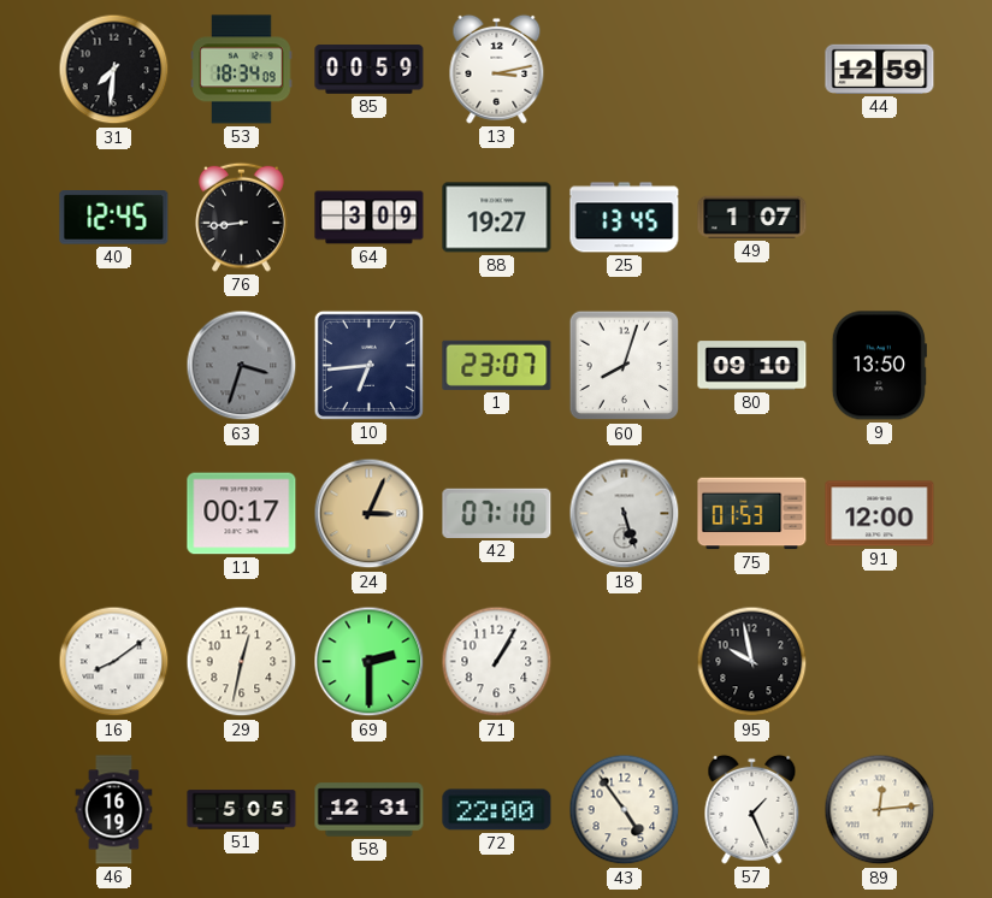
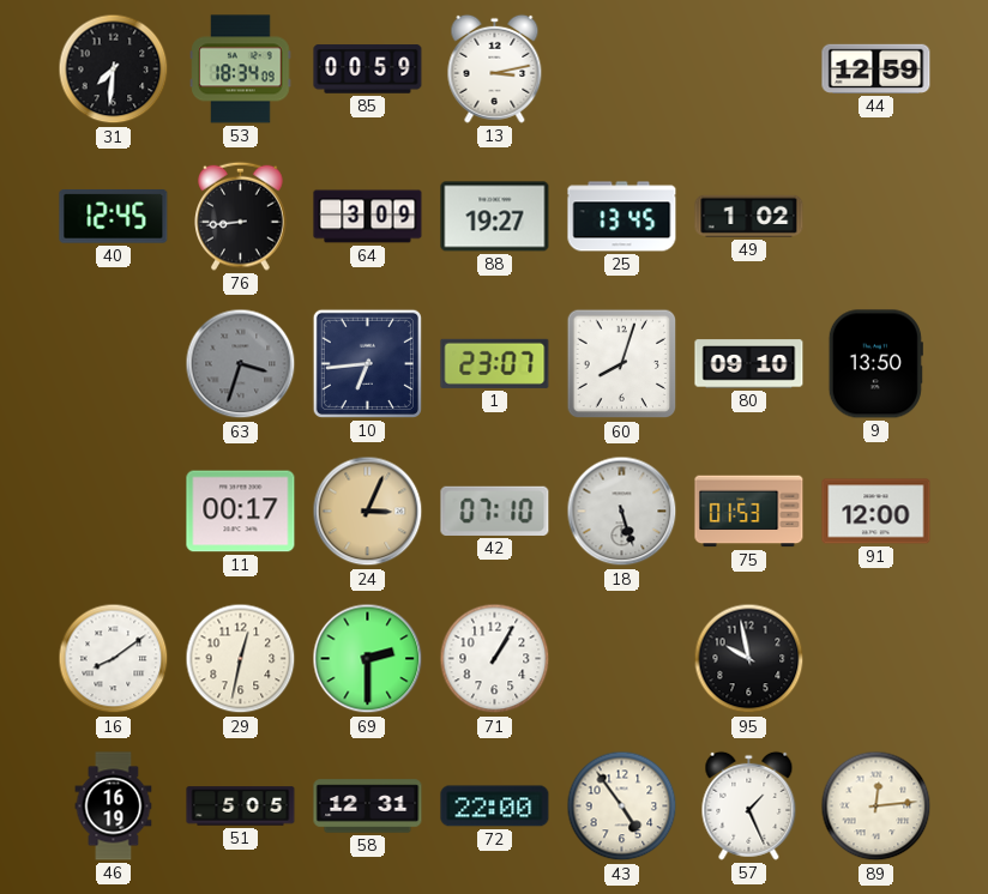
49: 1:07 -> 1:02 (749, 216)
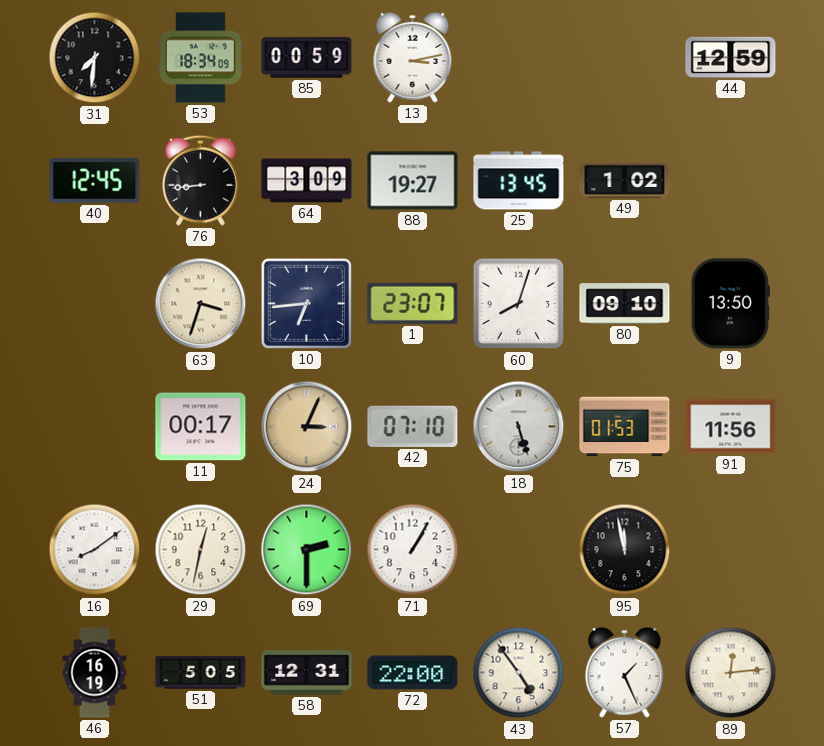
63 dial: grey -> cream (201, 304)
91: 12:00 -> 11:56 (731, 427)
95: 9:58 -> 11:58 (625, 550)
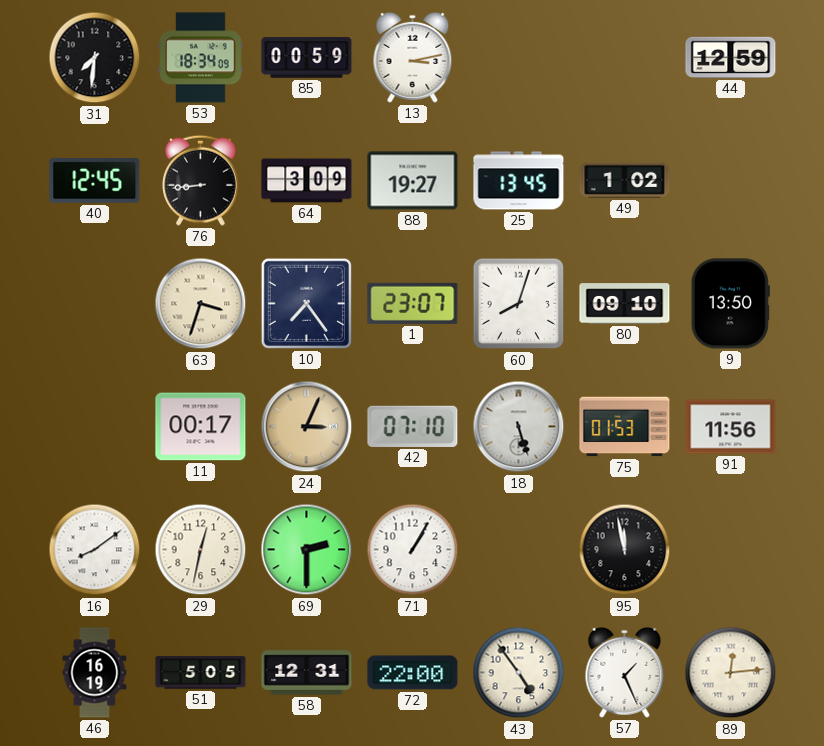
10: 6:44 -> 7:24 (306, 303)
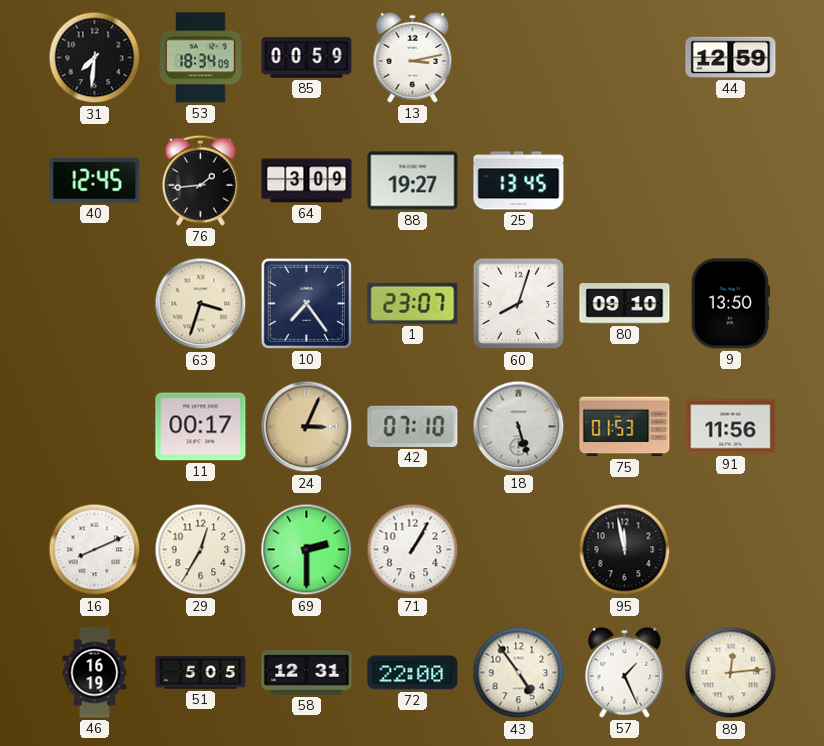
76: 8:44 -> 1:44 (201, 180)
49: 1:02 -> none (625, 180)
16: 8:09 -> 8:11 (95, 550)
29: 12:32 -> 12:35 (201, 550)
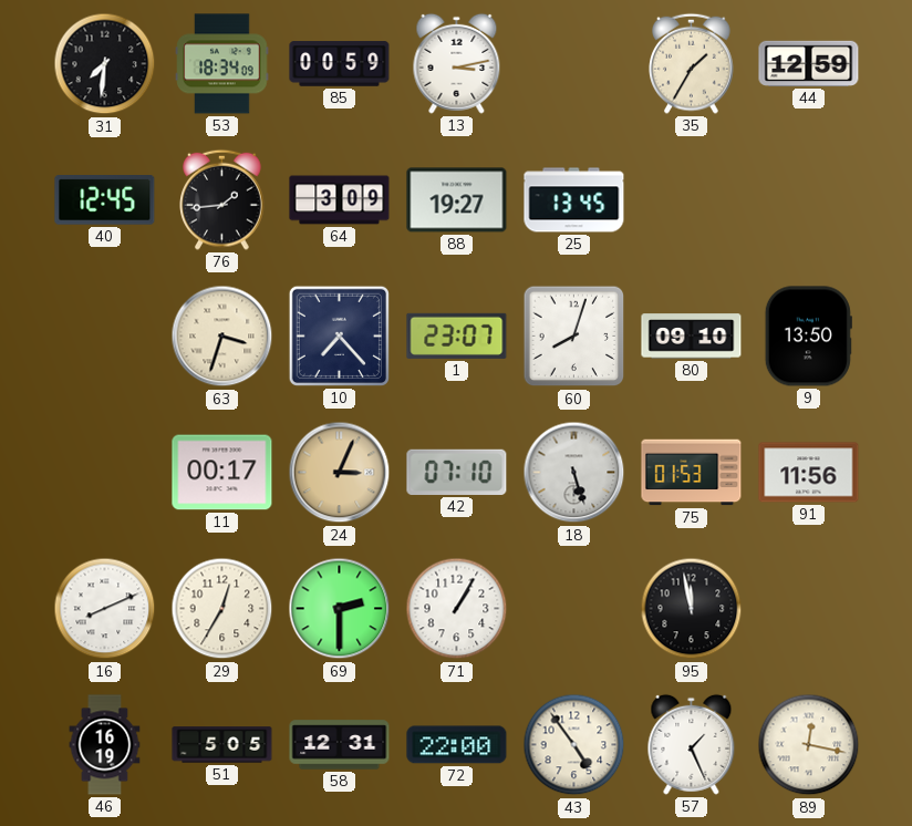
35: none -> 1:35 (692, 63)
10: 7:24 -> 7:23 (339, 335)
89: 12:14 -> 12:17 (809, 745)
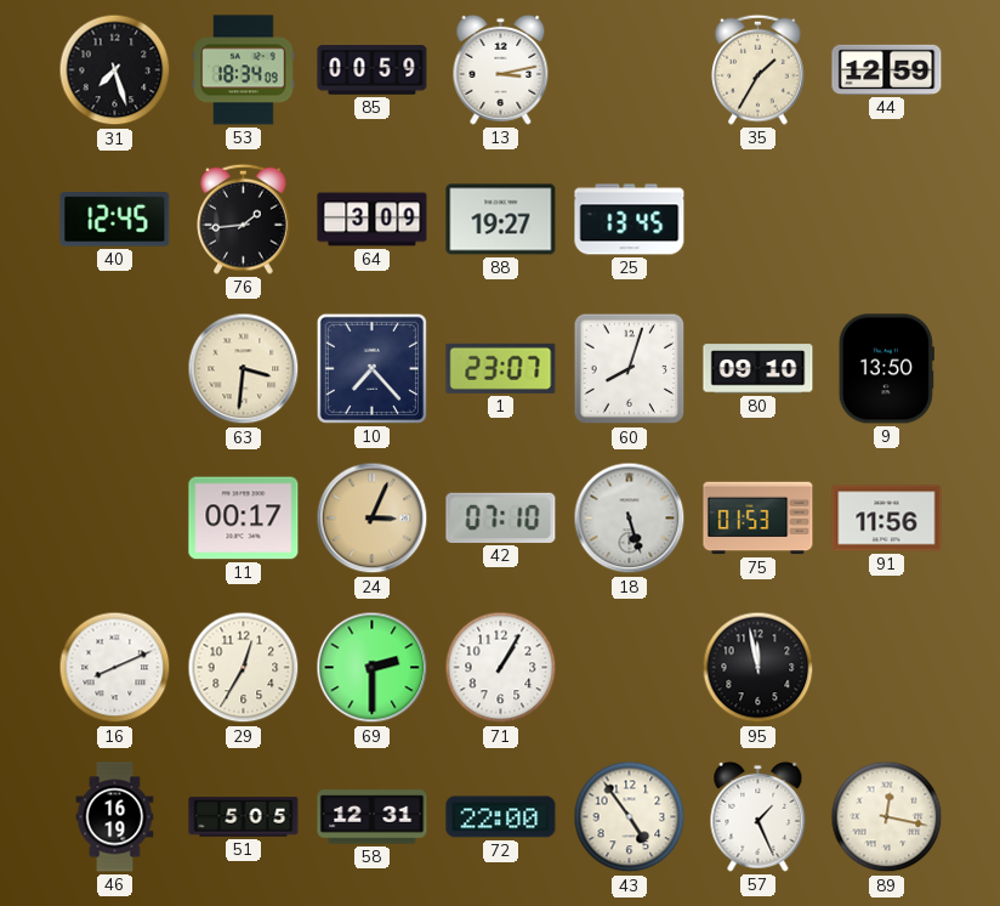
31: 7:31 -> 7:27 (115, 70)
63: 3:33 -> 3:31 (244, 369)
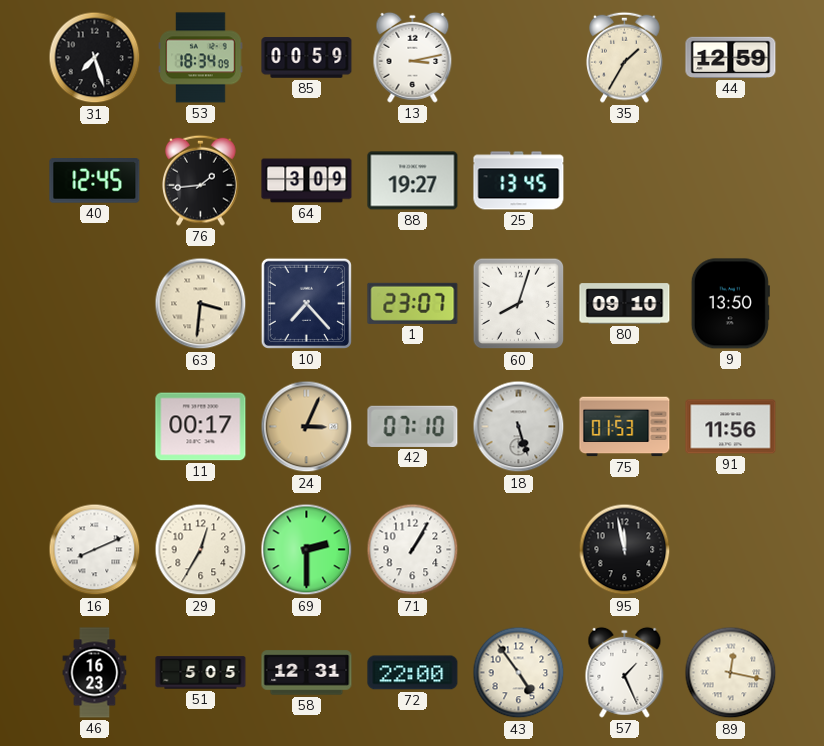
46: 16:19 -> 16:23 (95, 673)
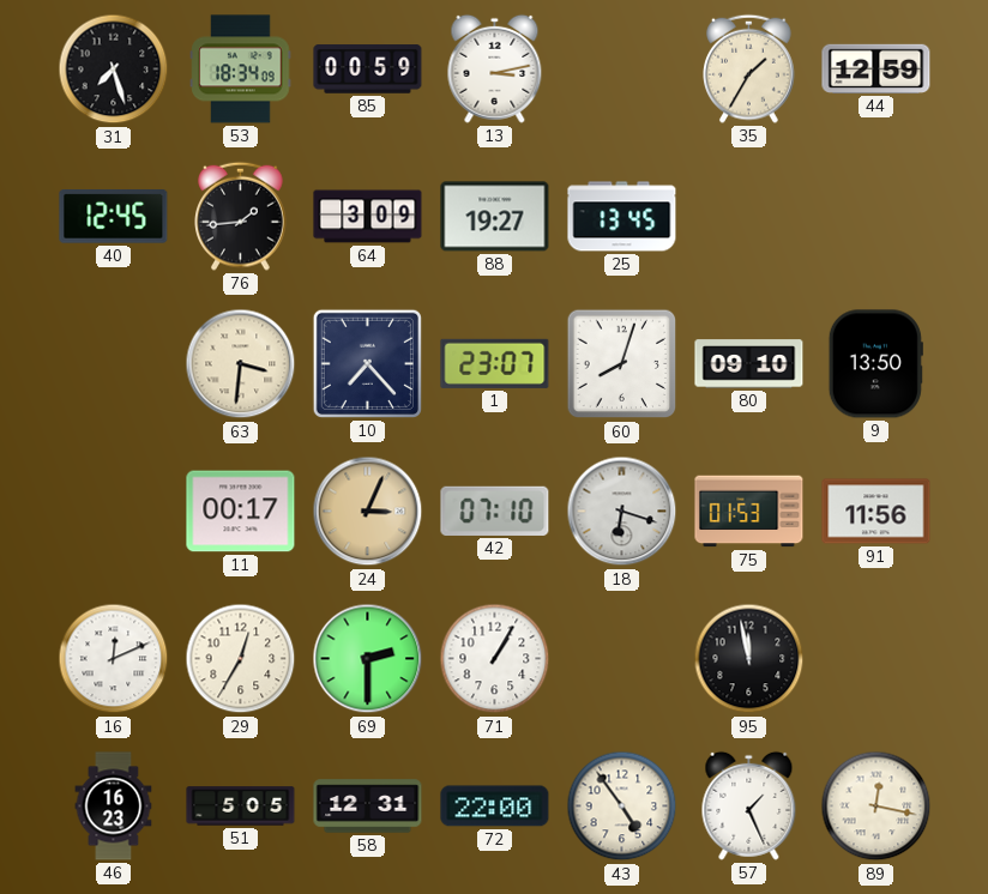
18: 5:27 -> 6:18 (622, 512)
16: 8:11 -> 12:11 (114, 659)
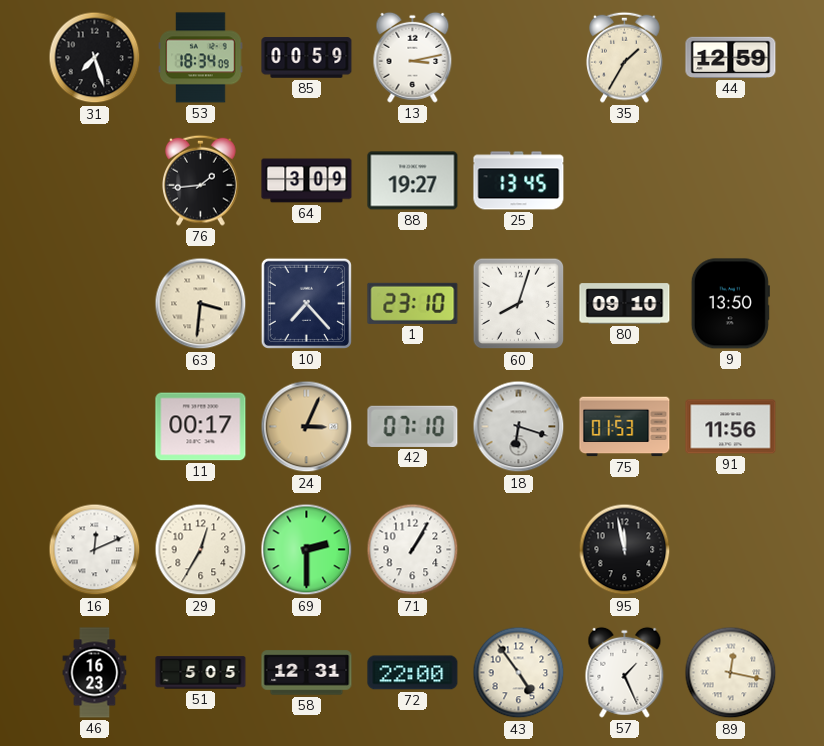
40: 12:45 -> none (114, 217)
1: 23:07 -> 23:10 (413, 303)
